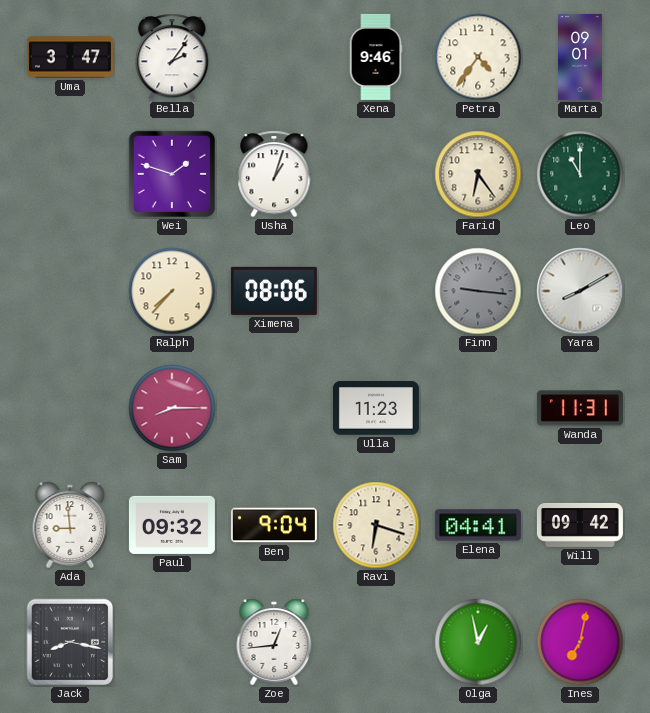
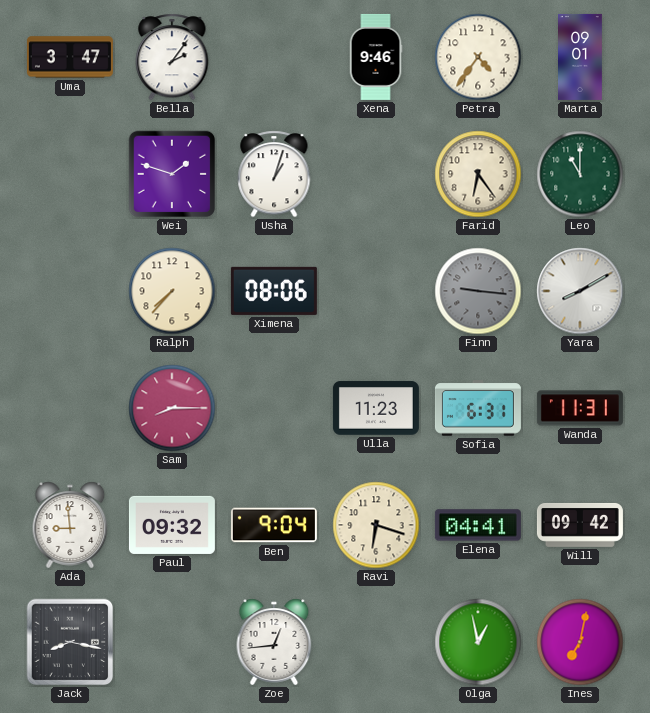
Sofia: none -> 6:31 (478, 408)
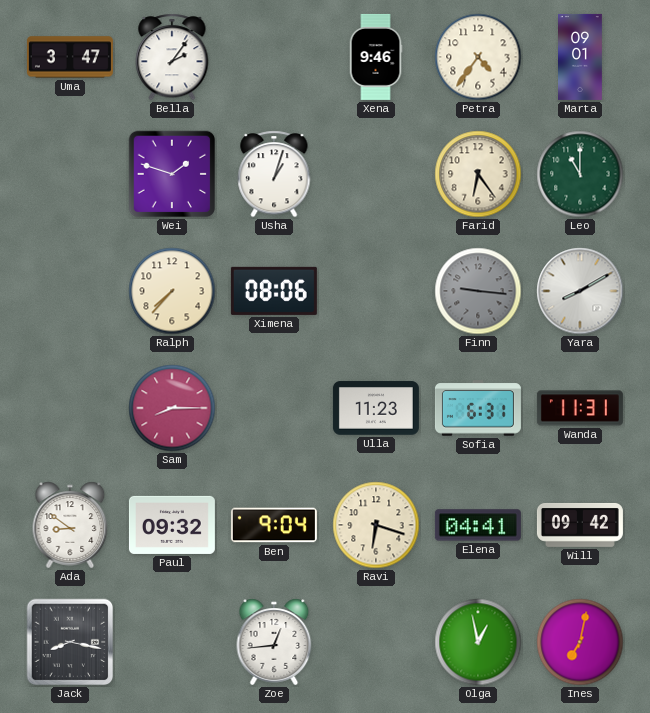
Ada: 8:59 -> 8:51 (70, 525)
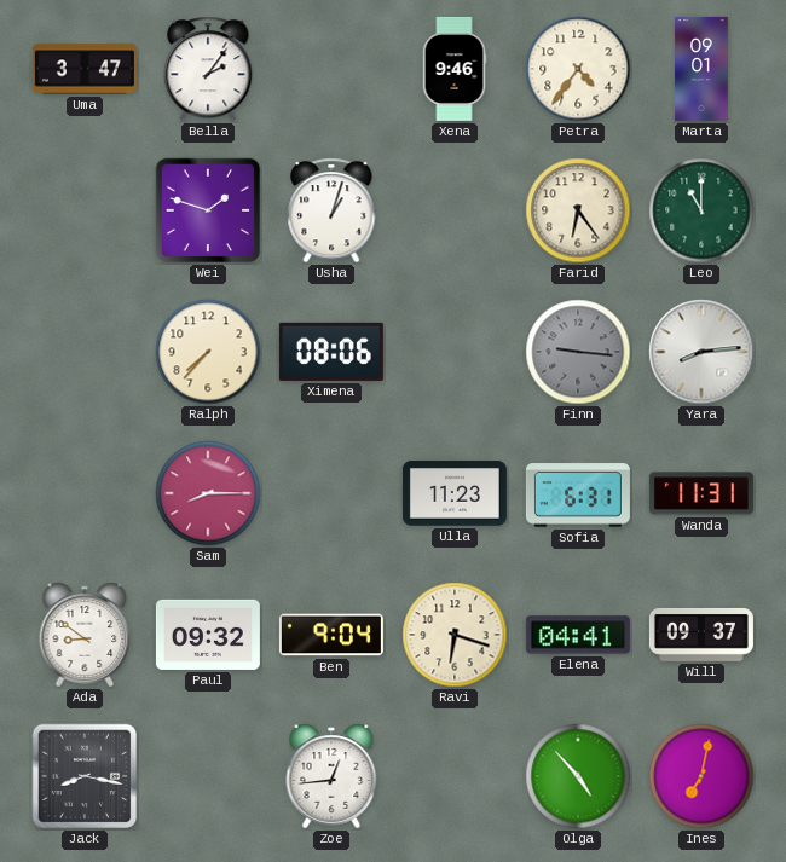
Yara: 8:10 -> 8:14 (701, 352)
Will: 09:42 -> 09:37 (701, 635)
Olga: 12:58 -> 4:53 (578, 776)
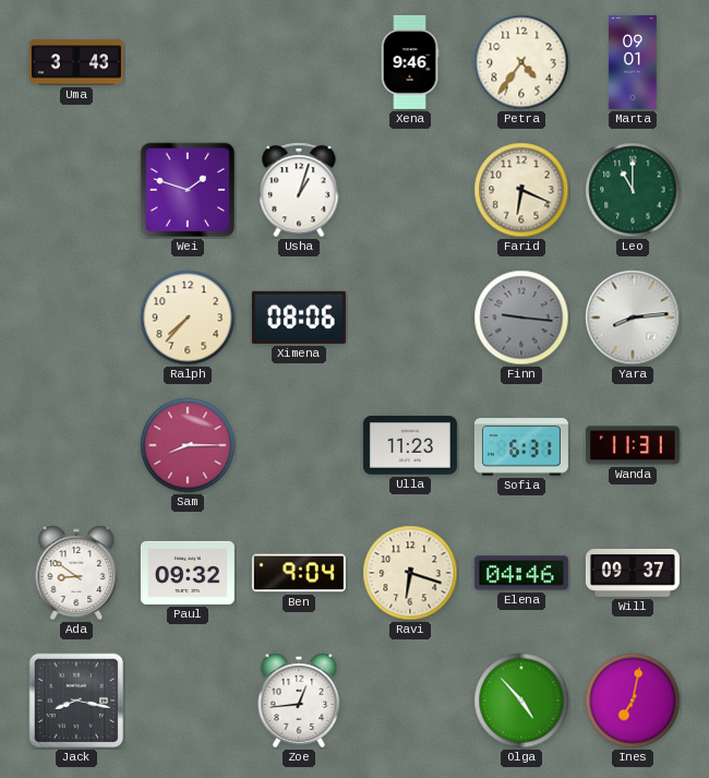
Uma: 3:47 -> 3:43 (76, 62)
Bella: 2:06 -> none (208, 69)
Farid: 6:24 -> 6:19 (521, 190)
Elena: 04:41 -> 04:46 (521, 573)
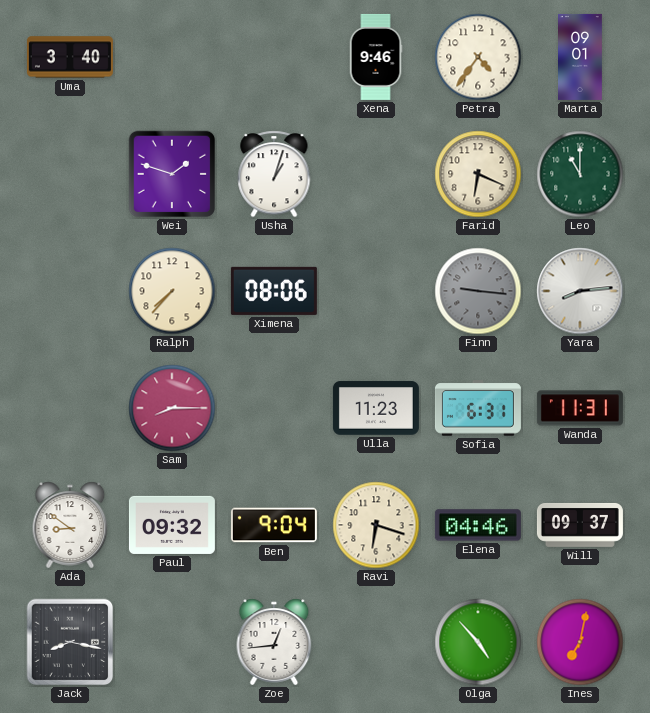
Uma: 3:43 -> 3:40 (70, 57)
